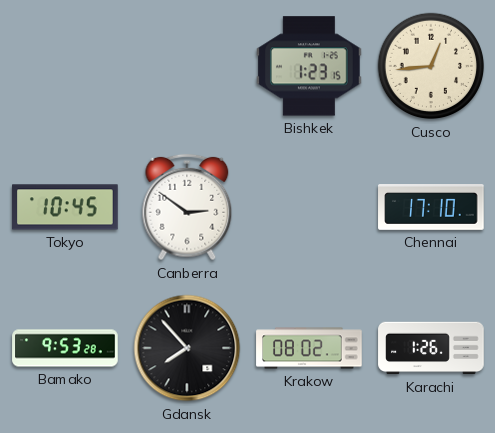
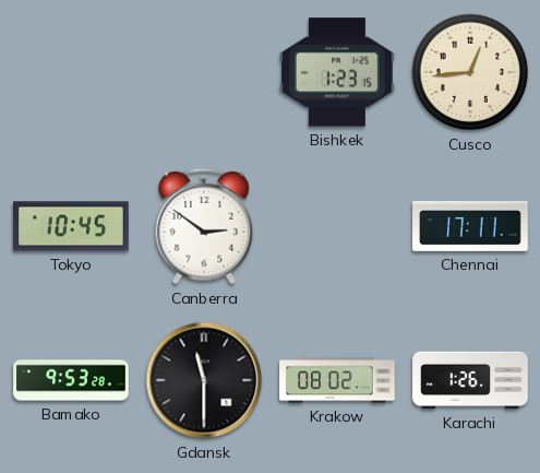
Chennai: 17:10 -> 17:11 (470, 227)
Gdansk: 7:53 -> 11:30 (204, 380)
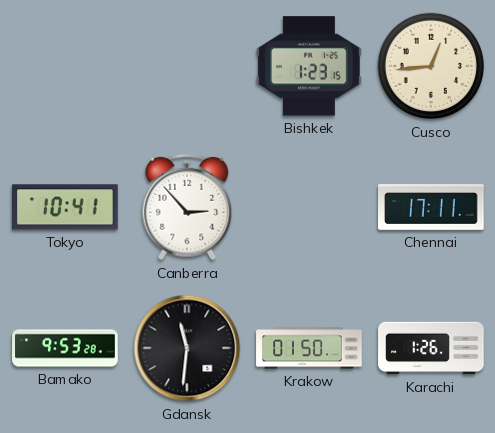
Tokyo: 10:45 -> 10:41 (65, 207)
Canberra: 2:51 -> 2:53 (187, 207)
Gdansk: 11:30 -> 11:31 (187, 348)
Krakow: 08:02 -> 01:50 (309, 348)
